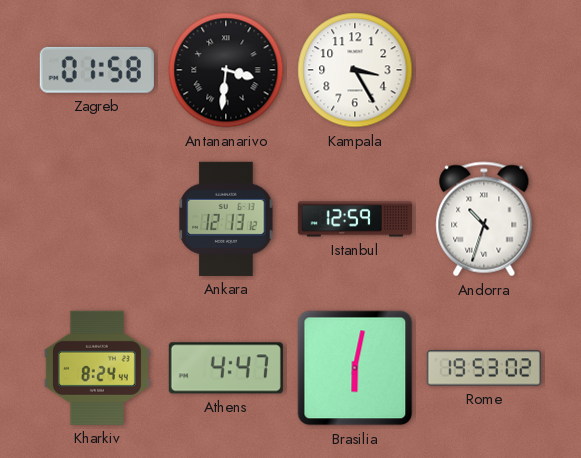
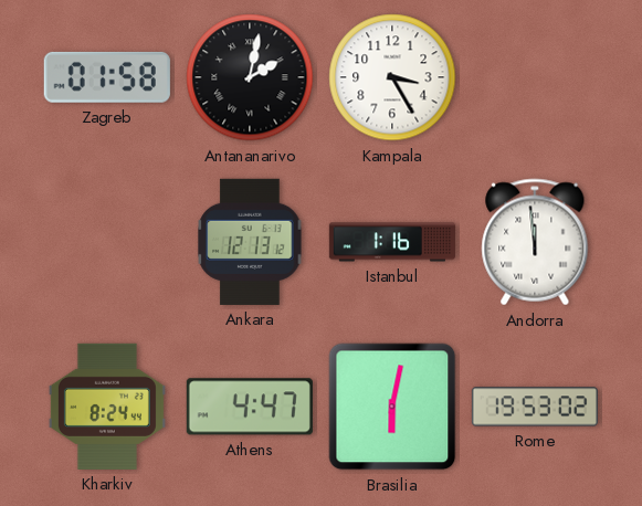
Antananarivo: 3:31 -> 2:02 (250, 77)
Istanbul: 12:59 -> 1:16 (392, 242)
Andorra: 10:33 -> 11:59 (535, 242)
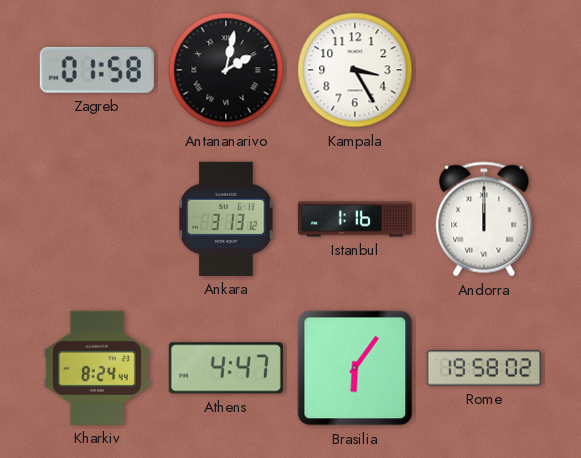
Ankara: 12:13 -> 3:13 (226, 219)
Andorra: 11:59 -> 12:00 (484, 219)
Brasilia: 6:02 -> 6:06 (355, 368)
Rome: 19:53 -> 19:58 (484, 368)
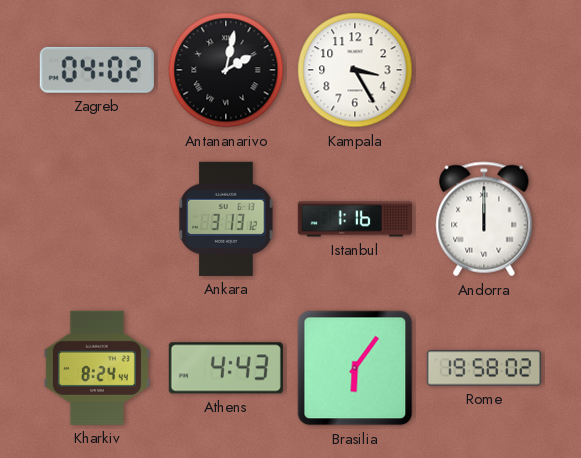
Zagreb: 01:58 -> 04:02 (97, 70)
Athens: 4:47 -> 4:43 (226, 368)
